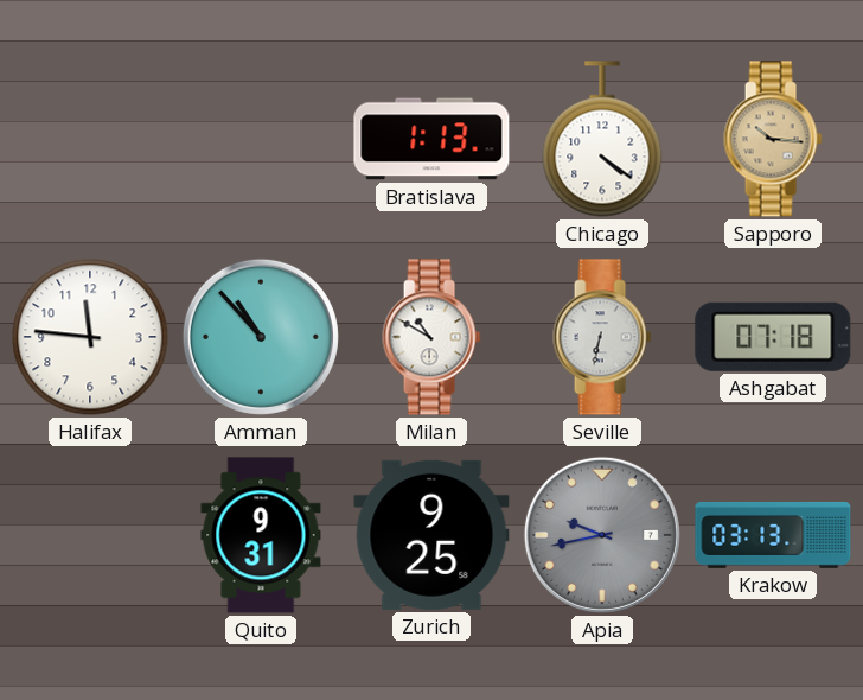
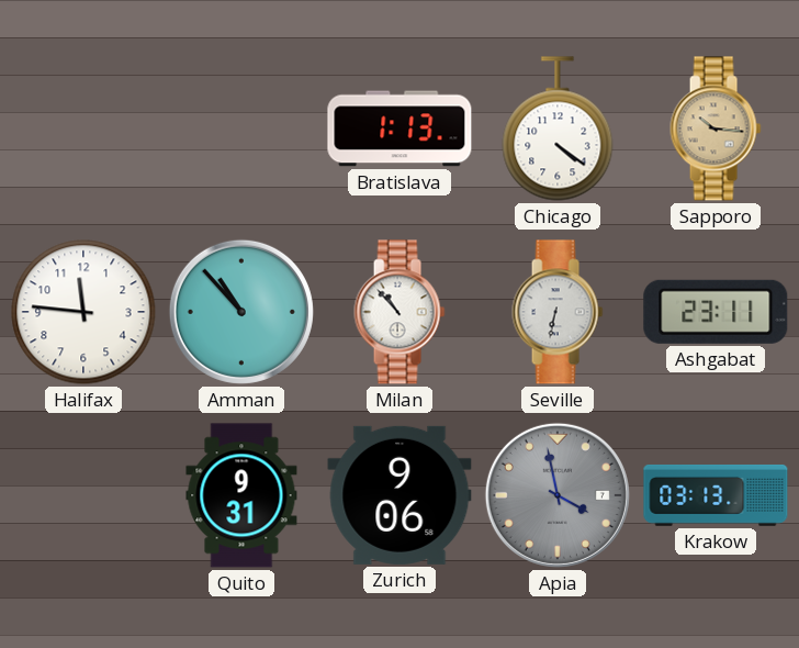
Milan: 10:50 -> 10:53 (400, 312)
Ashgabat: 07:18 -> 23:11 (716, 312)
Zurich: 9:25 -> 9:06 (400, 495)
Apia: 9:43 -> 3:58 (558, 495)
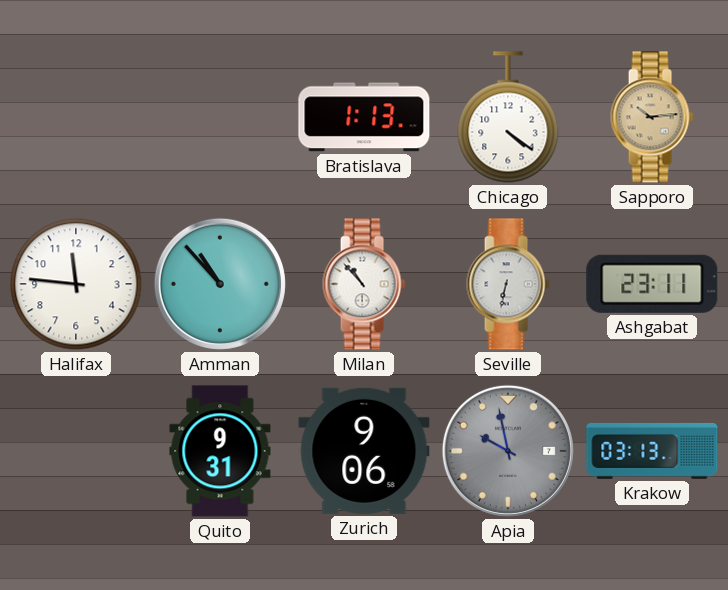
Sapporo: 10:16 -> 10:14 (652, 117)
Apia: 3:58 -> 9:58 (508, 451)
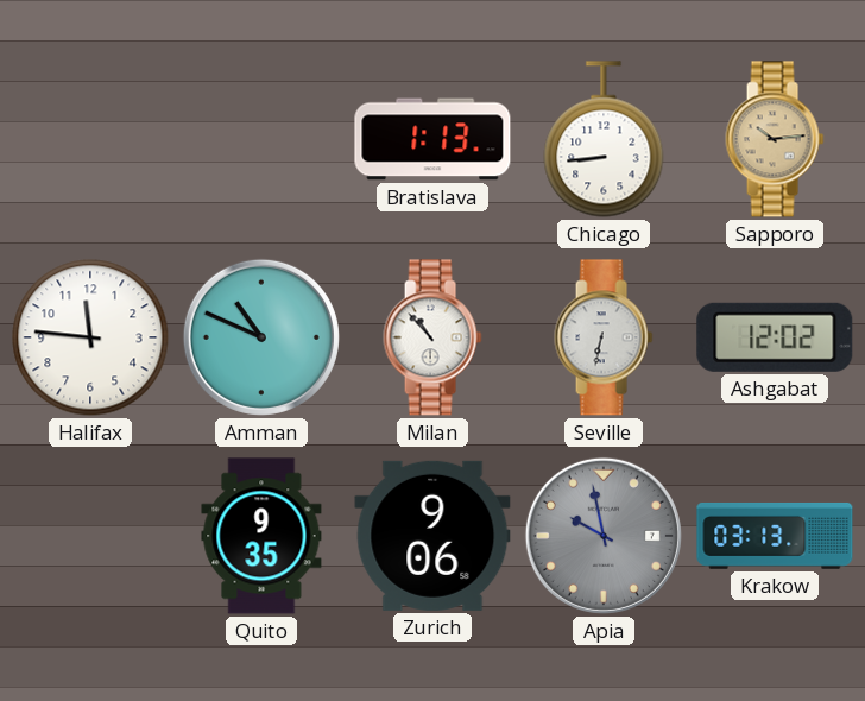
Chicago: 4:21 -> 8:44 (604, 139)
Amman: 10:53 -> 10:49 (261, 337)
Ashgabat: 23:11 -> 12:02 (775, 337)
Quito: 9:31 -> 9:35 (261, 536)
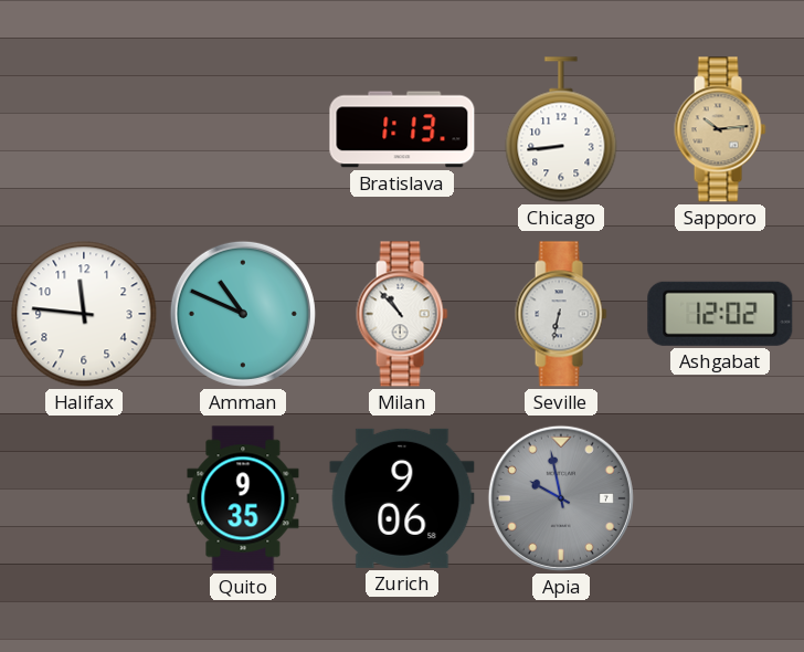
Krakow: 03:13 -> none (775, 536)
